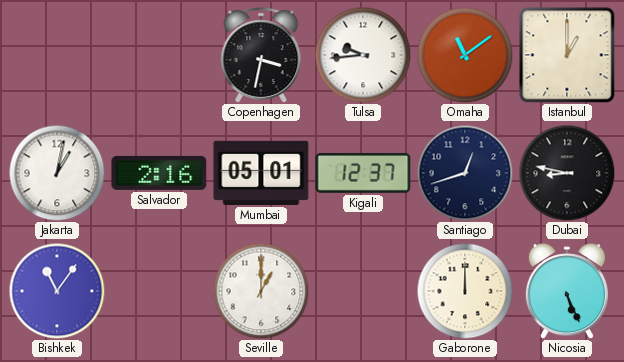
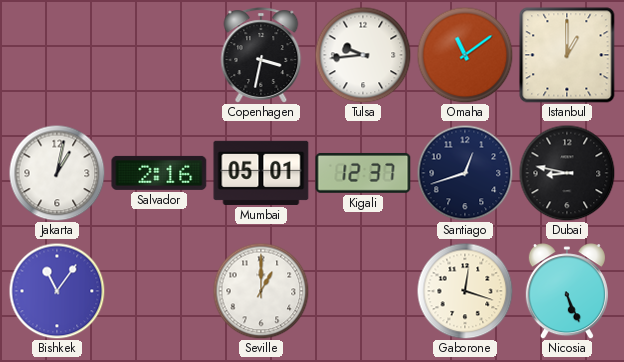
Gaborone: 12:00 -> 12:18 (465, 291)
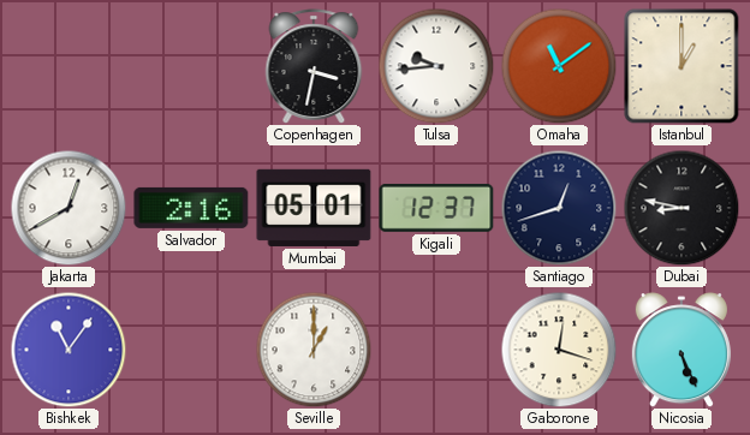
Jakarta: 1:02 -> 12:40 (69, 208)
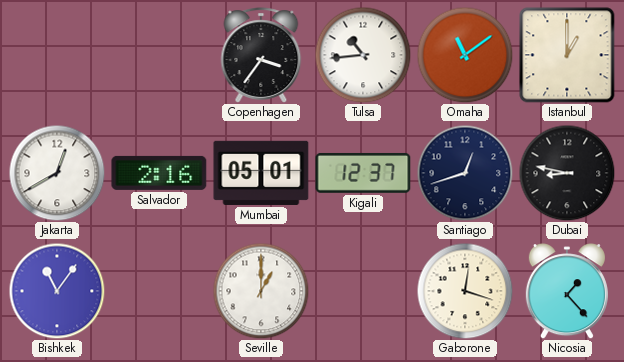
Copenhagen: 3:32 -> 3:36 (261, 55)
Tulsa: 9:44 -> 10:44 (363, 55)
Nicosia: 5:26 -> 1:23 (567, 291)
